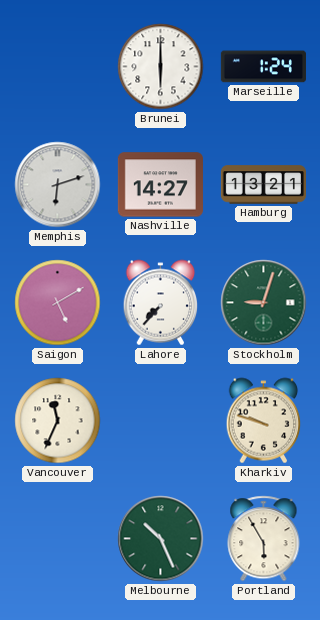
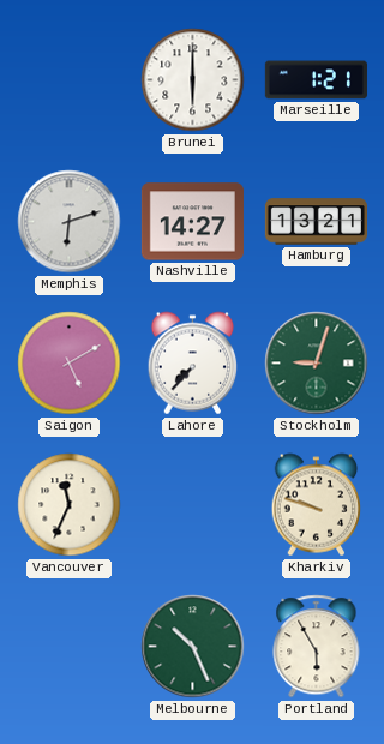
Marseille: 1:24 -> 1:21 (316, 80)
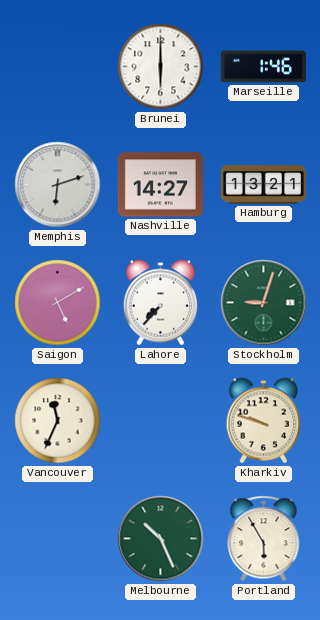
Marseille: 1:21 -> 1:46 (263, 67)
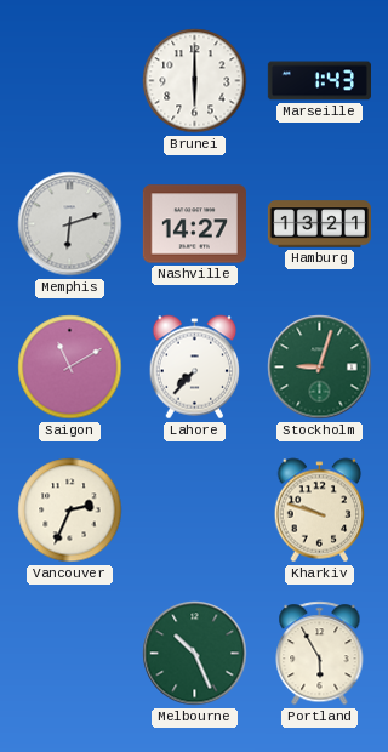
Marseille: 1:46 -> 1:43 (319, 81)
Saigon: 5:10 -> 11:10 (70, 368)
Vancouver: 11:34 -> 2:34 (70, 511)
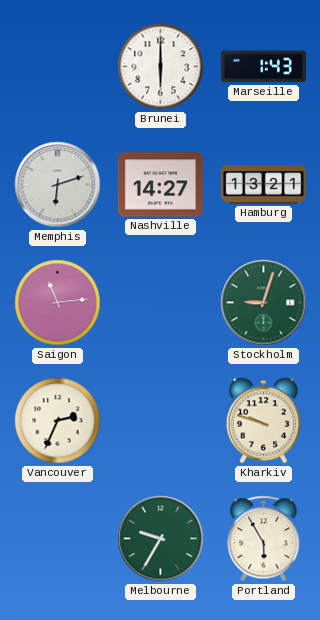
Saigon: 11:10 -> 11:14 (58, 303)
Lahore: 7:37 -> none (195, 368)
Melbourne: 10:26 -> 9:35 (161, 539)
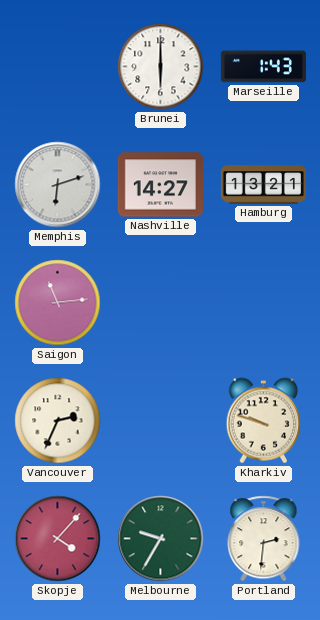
Stockholm: 9:03 -> none (264, 303)
Skopje: none -> 4:07 (58, 539)
Portland: 5:55 -> 2:31 (264, 539)
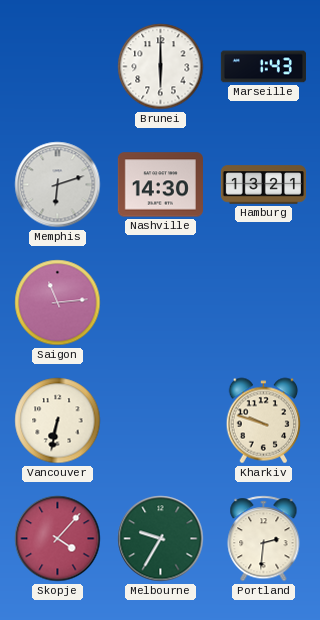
Nashville: 14:27 -> 14:30 (160, 185)
Vancouver: 2:34 -> 6:32 (58, 421)
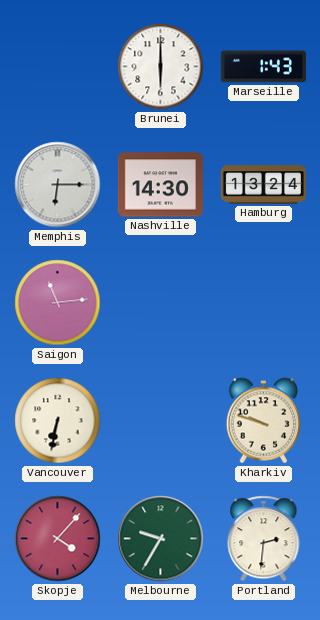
Memphis: 6:12 -> 6:15 (58, 185)
Hamburg: 13:21 -> 13:24 (263, 185)
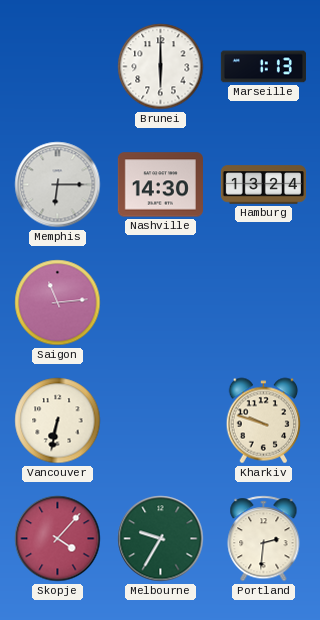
Marseille: 1:43 -> 1:13 (263, 67)
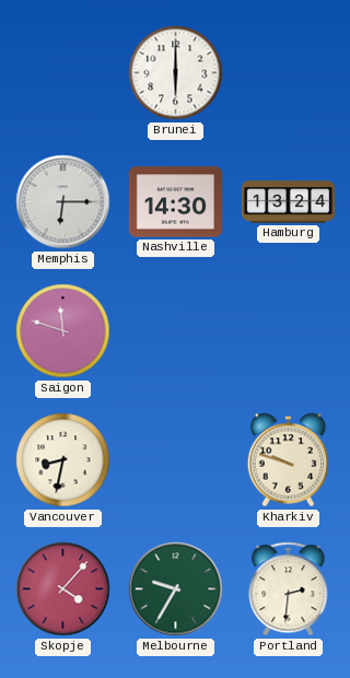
Marseille: 1:13 -> none (263, 67)
Saigon: 11:14 -> 11:48 (63, 331)
Vancouver: 6:32 -> 8:32 (63, 460)
